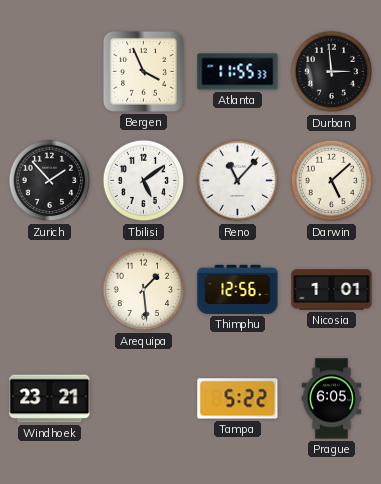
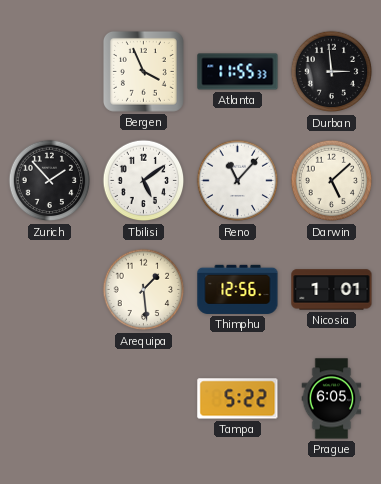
Windhoek: 23:21 -> none (50, 399)
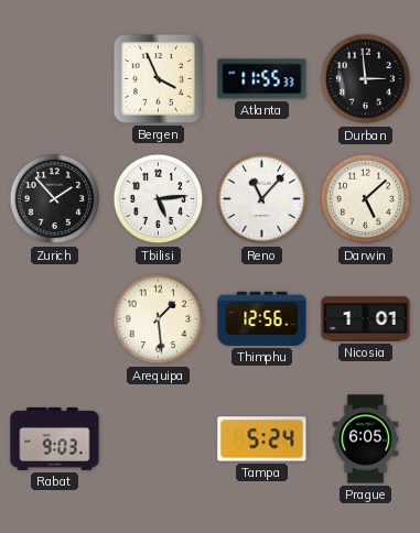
Tbilisi: 5:09 -> 5:14 (159, 199)
Rabat: none -> 9:03 (55, 438)
Tampa: 5:22 -> 5:24 (262, 439)
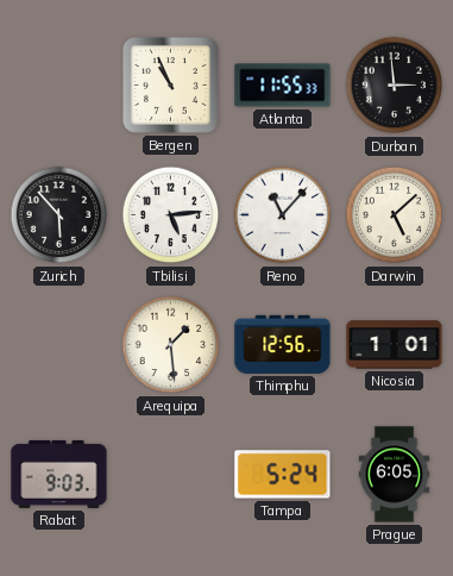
Bergen: 3:56 -> 10:56 (170, 84)
Zurich: 1:53 -> 5:53 (59, 215)
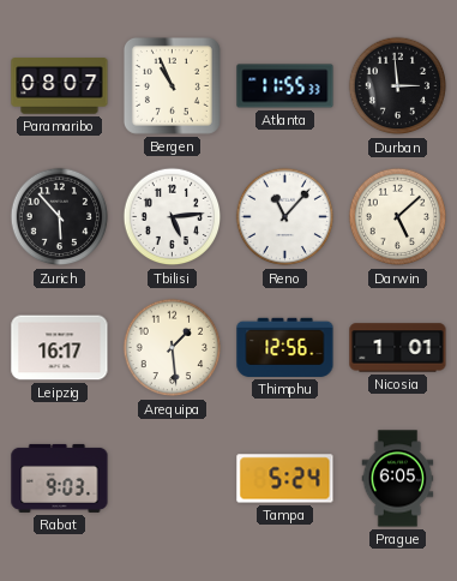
Paramaribo: none -> 08:07 (60, 86)
Leipzig: none -> 16:17 (60, 348)
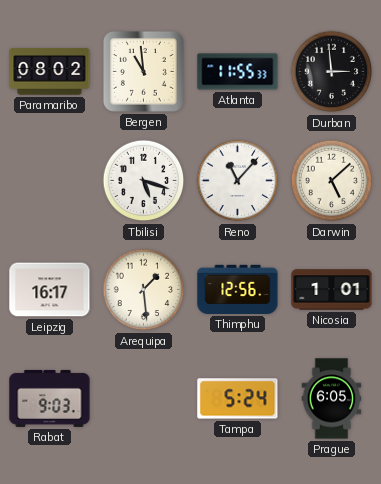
Paramaribo: 08:07 -> 08:02 (50, 72)
Bergen: 10:56 -> 10:59 (143, 71)
Zurich: 5:53 -> none (60, 217)
Tbilisi: 5:14 -> 5:18 (144, 181)
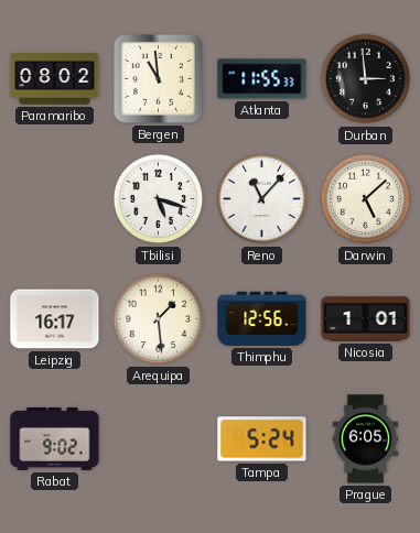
Rabat: 9:03 -> 9:02 (55, 438)
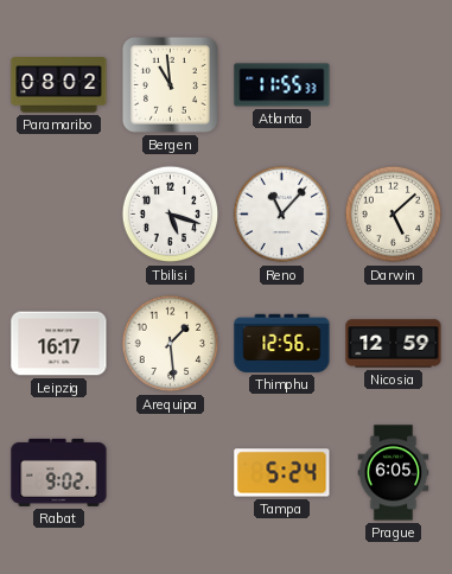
Durban: 2:59 -> none (366, 79)
Nicosia: 1:01 -> 12:59 (394, 344)
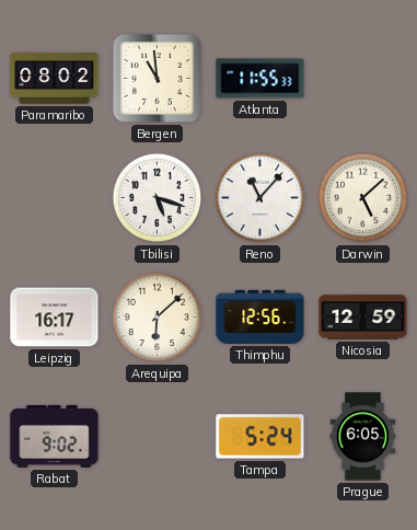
Arequipa: 1:29 -> 6:08 (158, 318)
